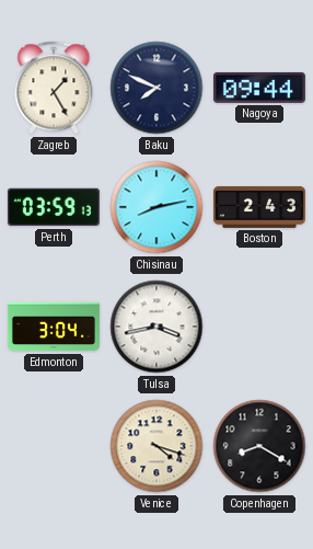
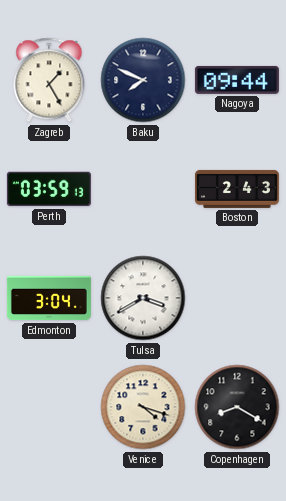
Chisinau: 8:13 -> none (156, 207)
Tulsa: 3:43 -> 3:40 (143, 298)
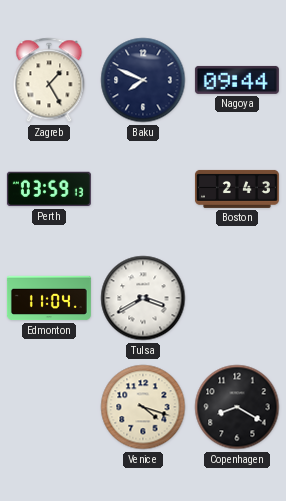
Edmonton: 3:04 -> 11:04 (49, 298)
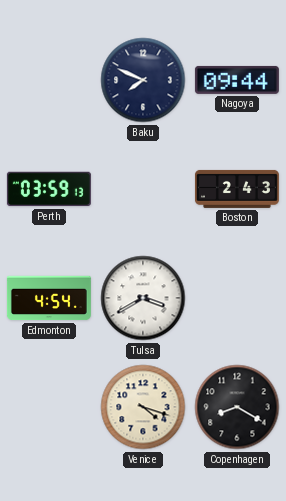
Zagreb: 1:25 -> none (49, 80)
Edmonton: 11:04 -> 4:54 (49, 298)
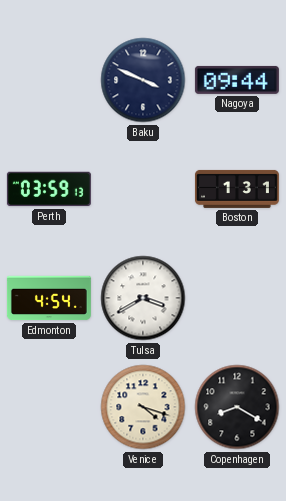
Baku: 7:49 -> 3:49 (143, 80)
Boston: 2:43 -> 1:31 (237, 189)
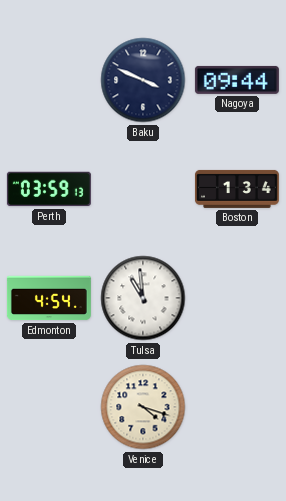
Boston: 1:31 -> 1:34 (237, 189)
Tulsa: 3:40 -> 10:59 (143, 298)
Copenhagen: 8:20 -> none (237, 407)
